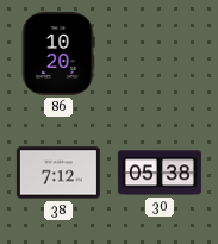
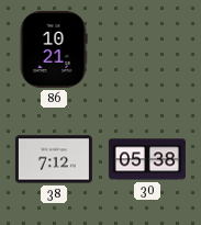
86: 10:20 -> 10:21 (54, 49)
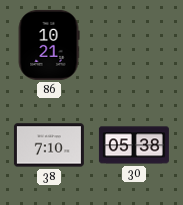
38: 7:12 -> 7:10 (49, 145)
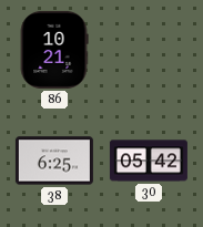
38: 7:10 -> 6:25 (54, 161)
30: 05:38 -> 05:42 (149, 161)
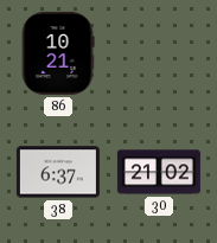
38: 6:25 -> 6:37 (58, 172)
30: 05:42 -> 21:02 (159, 172)
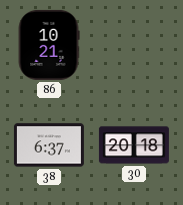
30: 21:02 -> 20:18 (134, 145)
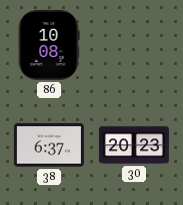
86: 10:21 -> 10:08 (49, 45)
30: 20:18 -> 20:23 (134, 145)
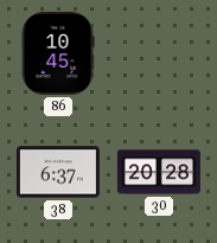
86: 10:08 -> 10:45 (58, 53)
30: 20:23 -> 20:28 (159, 172)
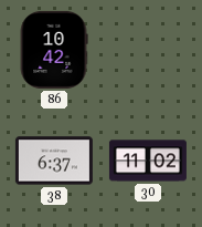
86: 10:45 -> 10:42 (54, 50)
30: 20:28 -> 11:02 (148, 161)
